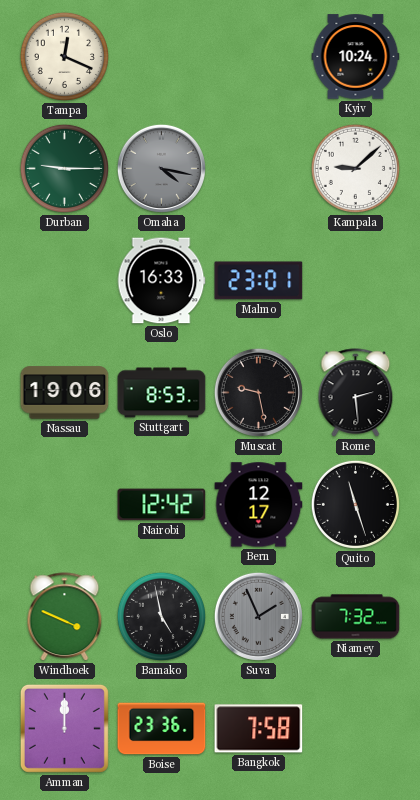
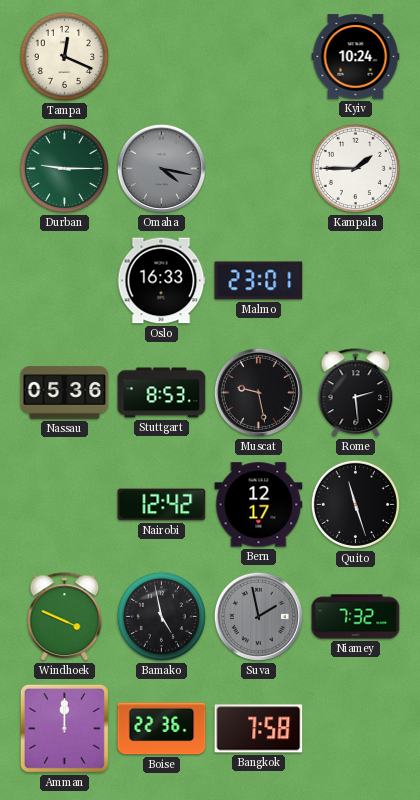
Kampala: 9:08 -> 1:45 (355, 168)
Nassau: 19:06 -> 05:36 (65, 393)
Suva: 1:56 -> 1:58 (258, 616)
Boise: 23:36 -> 22:36 (162, 729)
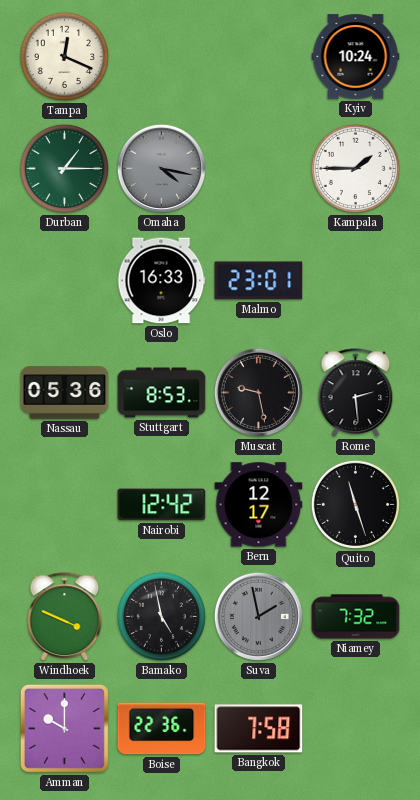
Durban: 9:15 -> 1:15 (64, 168)
Amman: 12:00 -> 10:00 (64, 728)
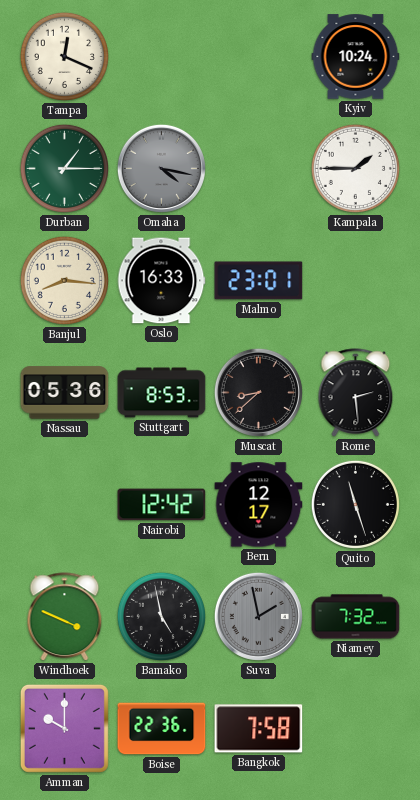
Banjul: none -> 8:16 (64, 280)
Muscat: 9:28 -> 8:38 (258, 392)
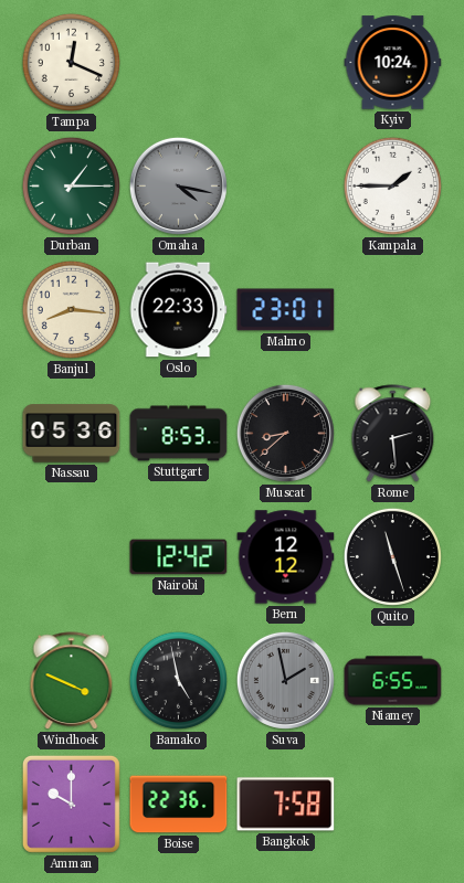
Oslo: 16:33 -> 22:33 (178, 310)
Bern: 12:17 -> 12:12 (286, 557)
Niamey: 7:32 -> 6:55 (393, 681)
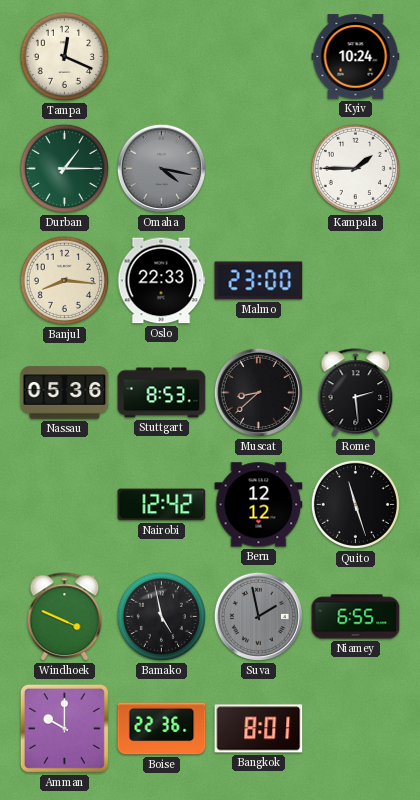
Malmo: 23:01 -> 23:00 (259, 281)
Bangkok: 7:58 -> 8:01 (259, 729)
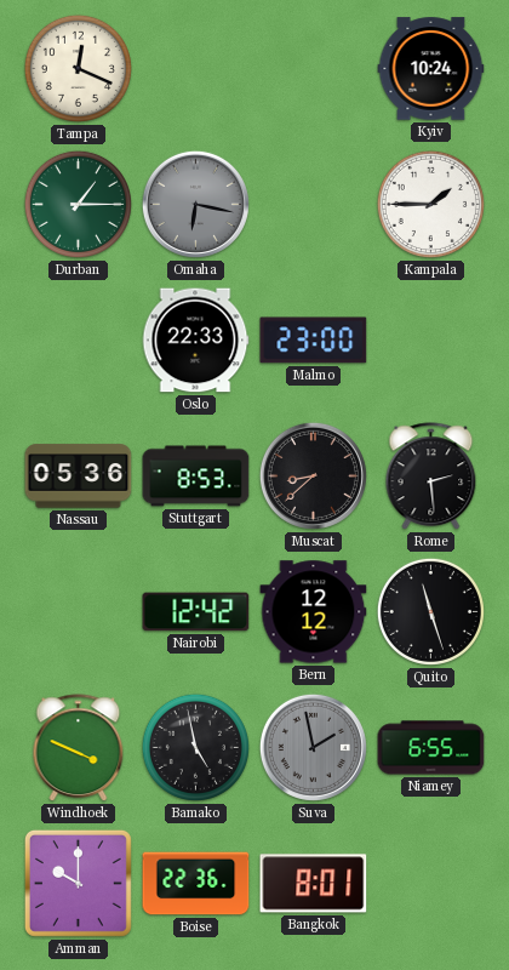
Omaha: 4:17 -> 6:17 (195, 204)
Banjul: 8:16 -> none (64, 280)
